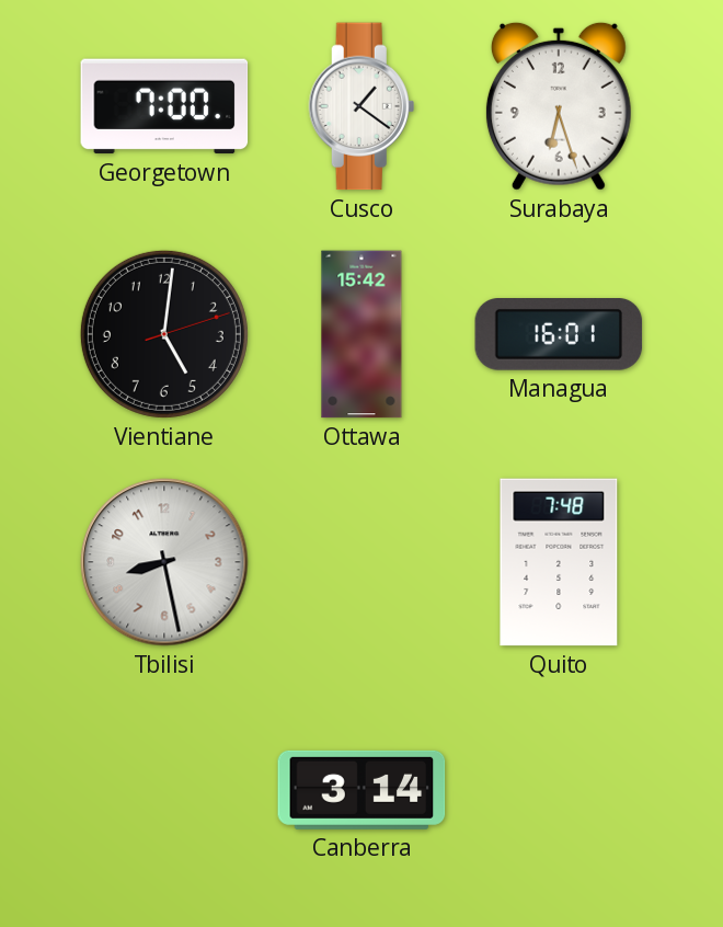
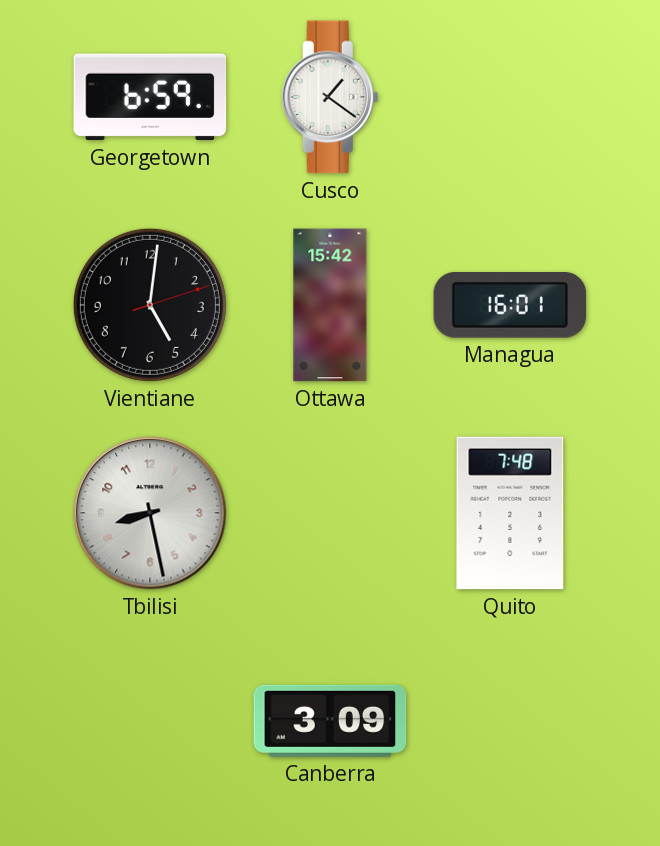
Georgetown: 7:00 -> 6:59 (150, 97)
Surabaya: 6:27 -> none (559, 106)
Canberra: 3:14 -> 3:09 (330, 721)
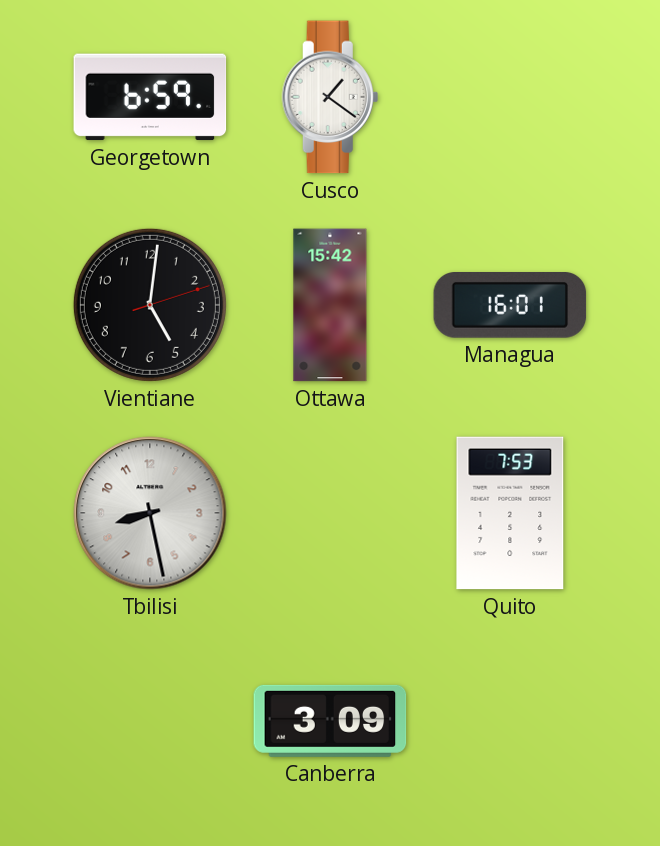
Quito: 7:48 -> 7:53 (510, 513)
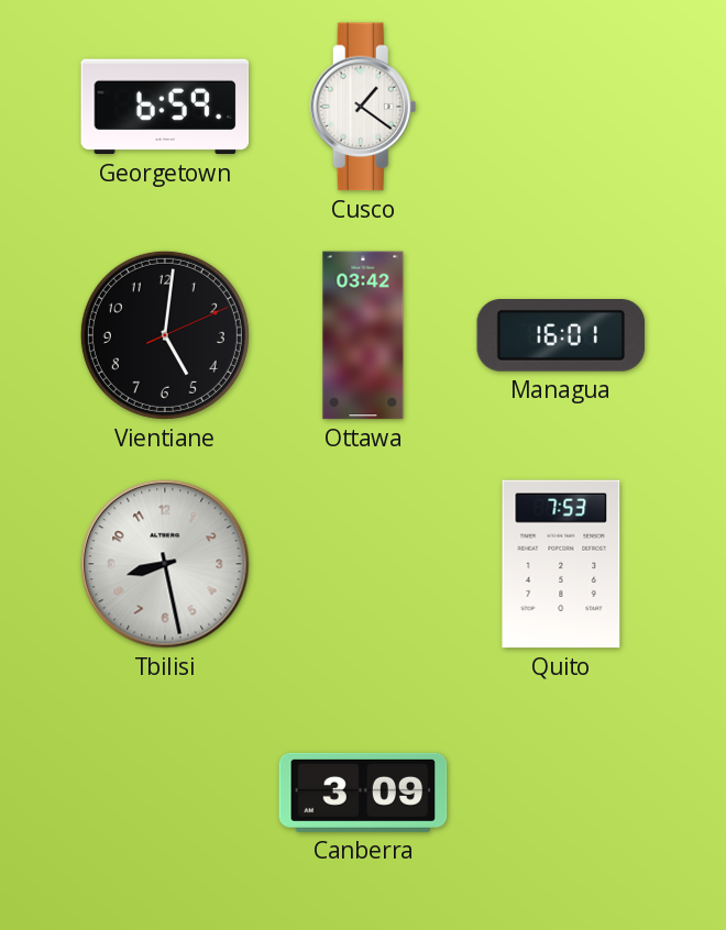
Vientiane: 5:01:12 -> 5:01:11 (165, 335)
Ottawa: 15:42 -> 03:42 (363, 335)
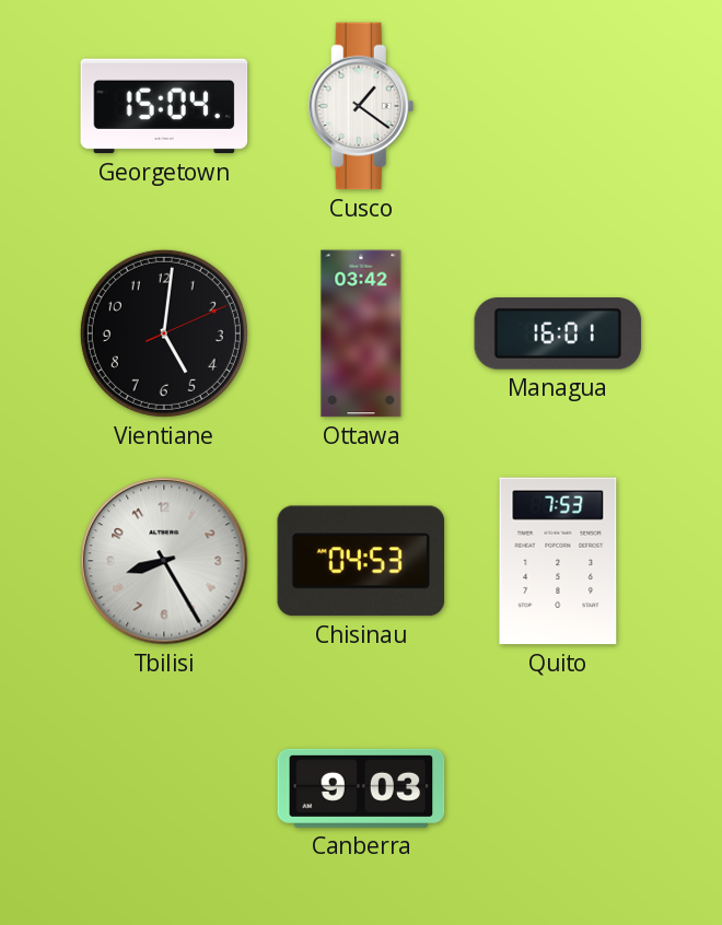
Georgetown: 6:59 -> 15:04 (164, 106)
Tbilisi: 8:28 -> 8:25 (164, 561)
Chisinau: none -> 04:53 (361, 561)
Canberra: 3:09 -> 9:03 (361, 788)
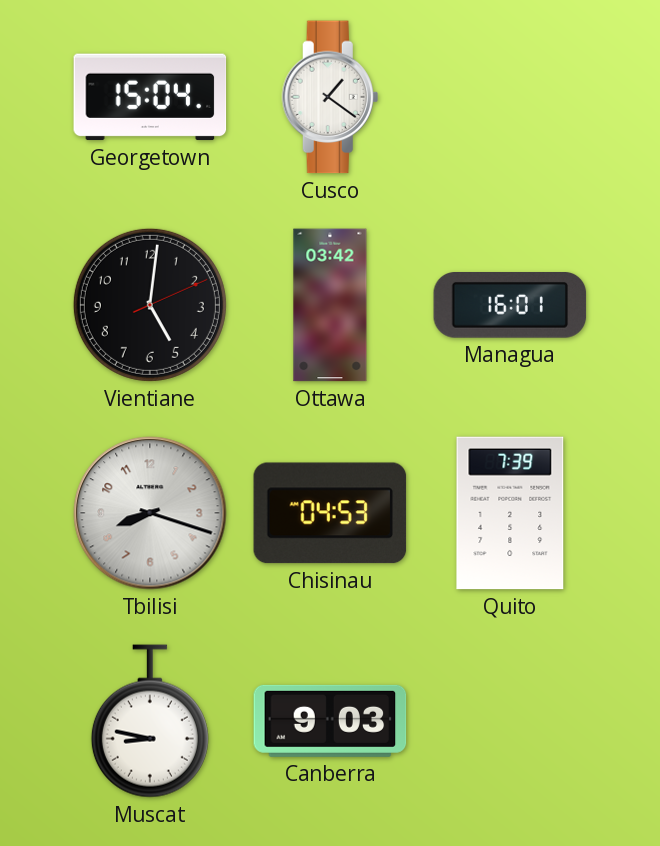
Tbilisi: 8:25 -> 8:18 (150, 513)
Quito: 7:53 -> 7:39 (510, 513)
Muscat: none -> 8:47 (150, 721)
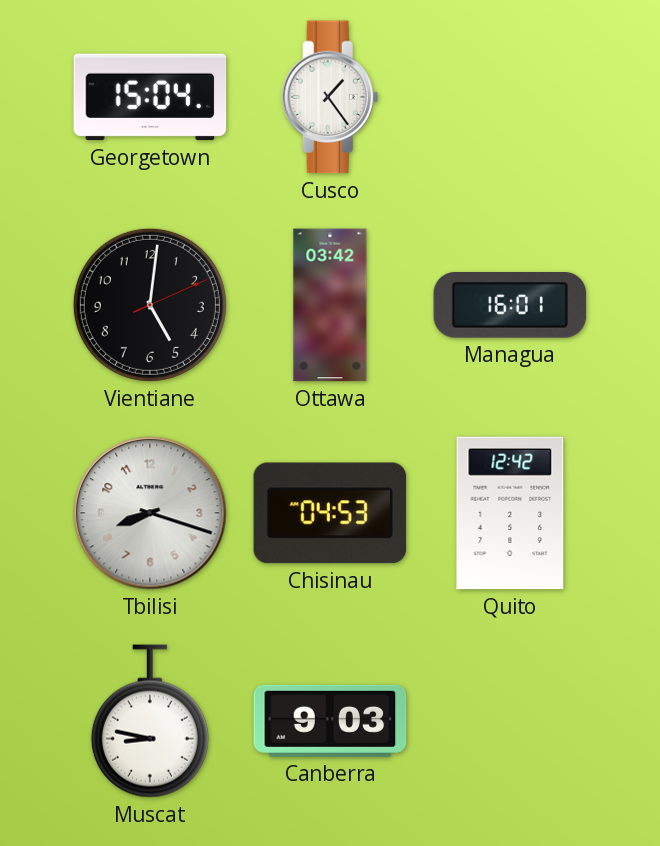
Cusco: 1:21 -> 1:24 (330, 97)
Quito: 7:39 -> 12:42 (510, 513)
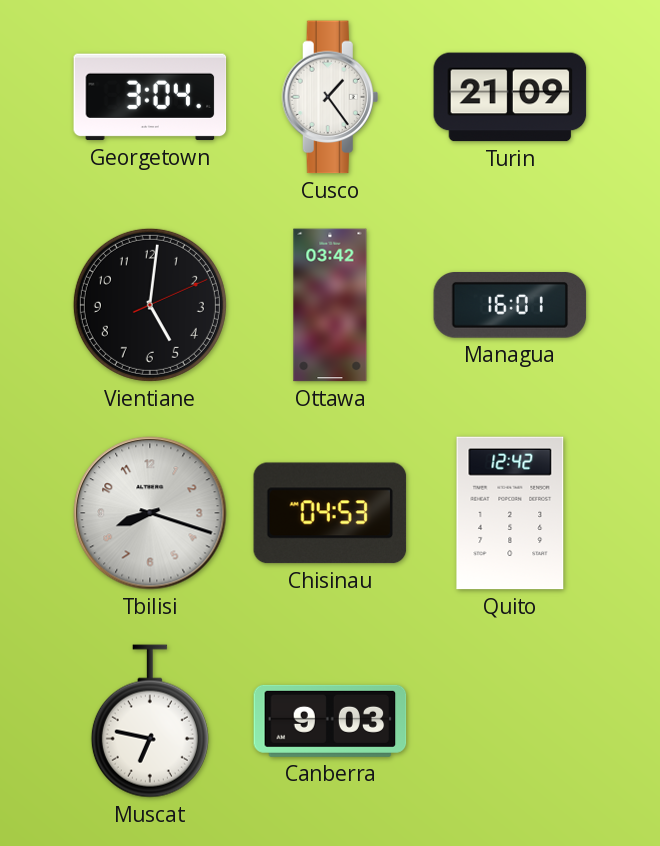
Georgetown: 15:04 -> 3:04 (150, 97)
Turin: none -> 21:09 (510, 97)
Muscat: 8:47 -> 6:47 (150, 721)
